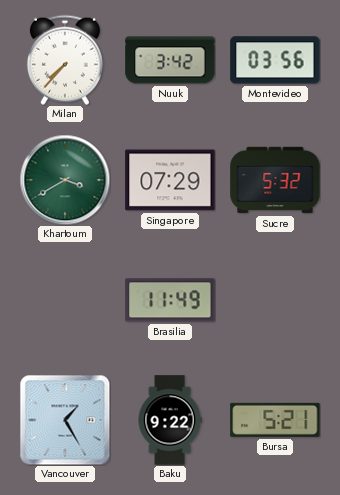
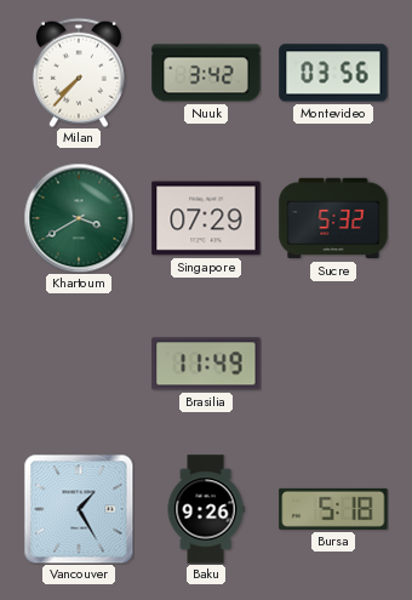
Baku: 9:22 -> 9:26 (206, 509)
Bursa: 5:21 -> 5:18 (333, 509)
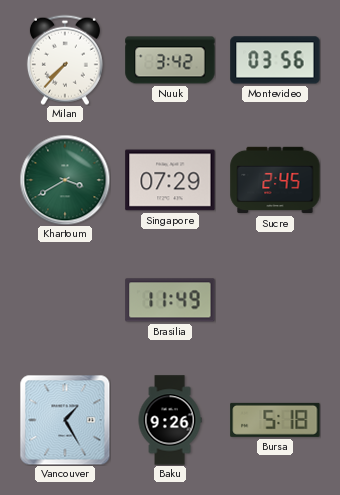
Sucre: 5:32 -> 2:45 (275, 180)
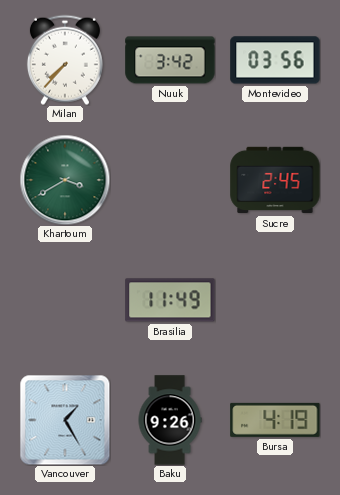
Singapore: 07:29 -> none (170, 180)
Bursa: 5:18 -> 4:19 (275, 420)
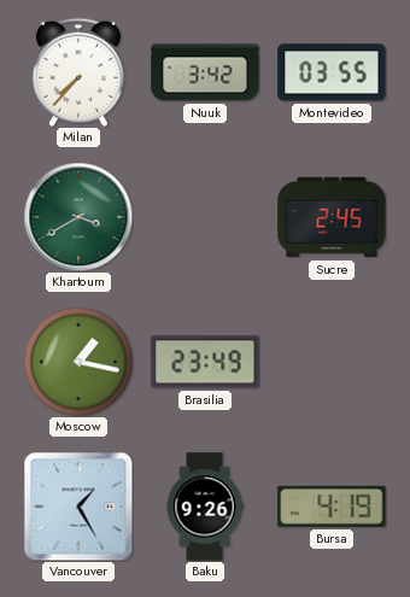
Montevideo: 03:56 -> 03:55 (332, 72)
Moscow: none -> 1:17 (78, 362)
Brasilia: 11:49 -> 23:49 (205, 362)
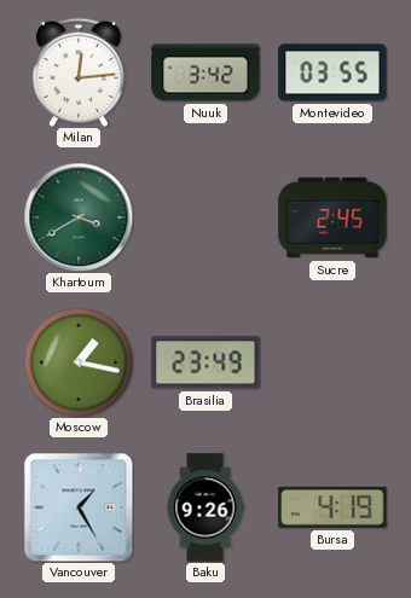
Milan: 7:37 -> 12:14 (79, 72)
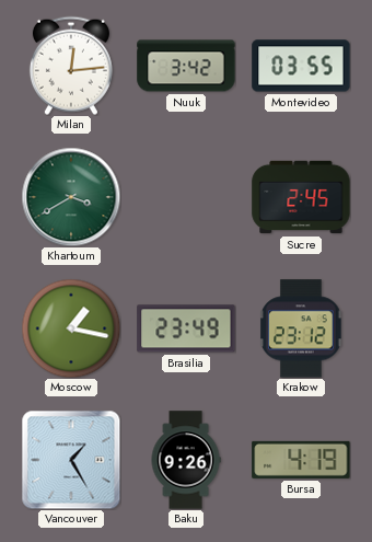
Krakow: none -> 23:12 (302, 328)
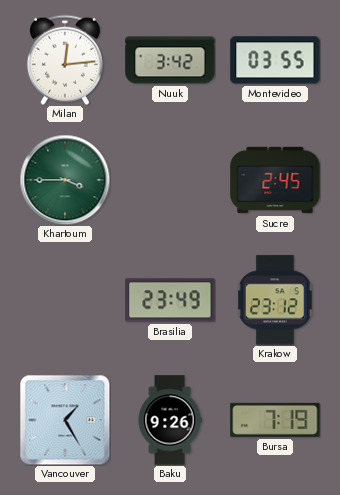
Khartoum: 3:40 -> 3:45 (65, 180)
Moscow: 1:17 -> none (71, 328)
Bursa: 4:19 -> 7:19 (275, 420)
